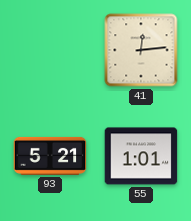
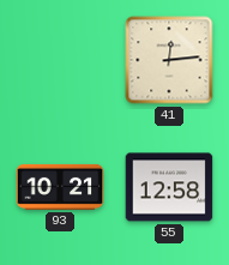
93: 5:21 -> 10:21 (60, 187)
55: 1:01 -> 12:58 (169, 187)
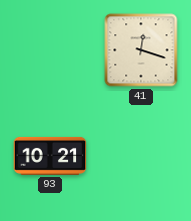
41: 12:14 -> 12:18 (141, 50)
55: 12:58 -> none (169, 187)
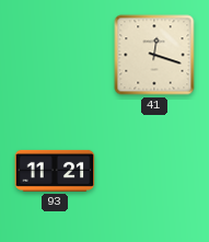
93: 10:21 -> 11:21 (55, 171)
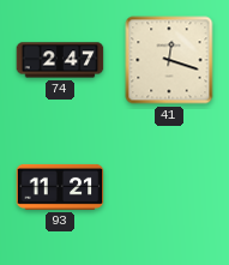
74: none -> 2:47 (60, 60)
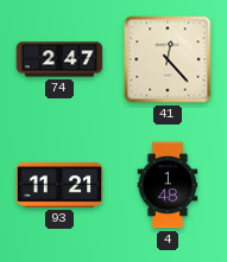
41: 12:18 -> 12:23 (168, 59)
4: none -> 1:48 (168, 185)
